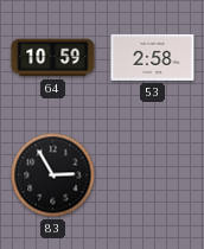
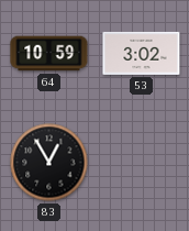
53: 2:58 -> 3:02 (142, 53)
83: 2:55 -> 12:55 (49, 163)
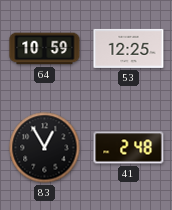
53: 3:02 -> 12:25 (129, 48)
41: none -> 2:48 (129, 148)
